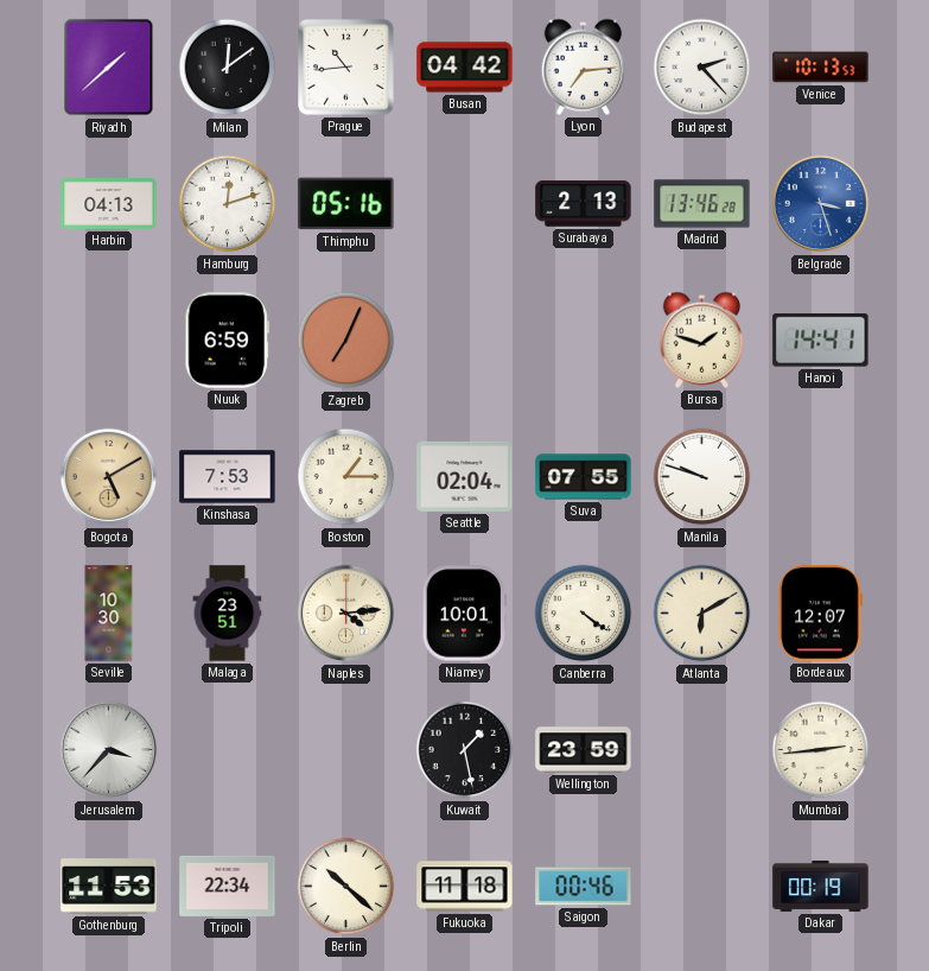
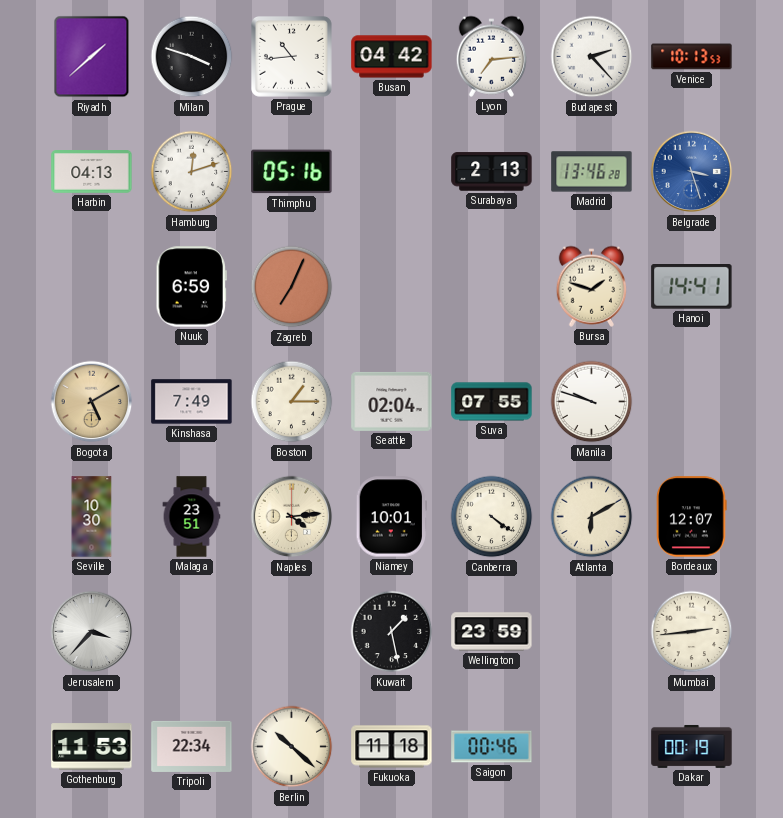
Milan: 12:09 -> 3:48 (192, 57)
Kinshasa: 7:53 -> 7:49 (192, 402)
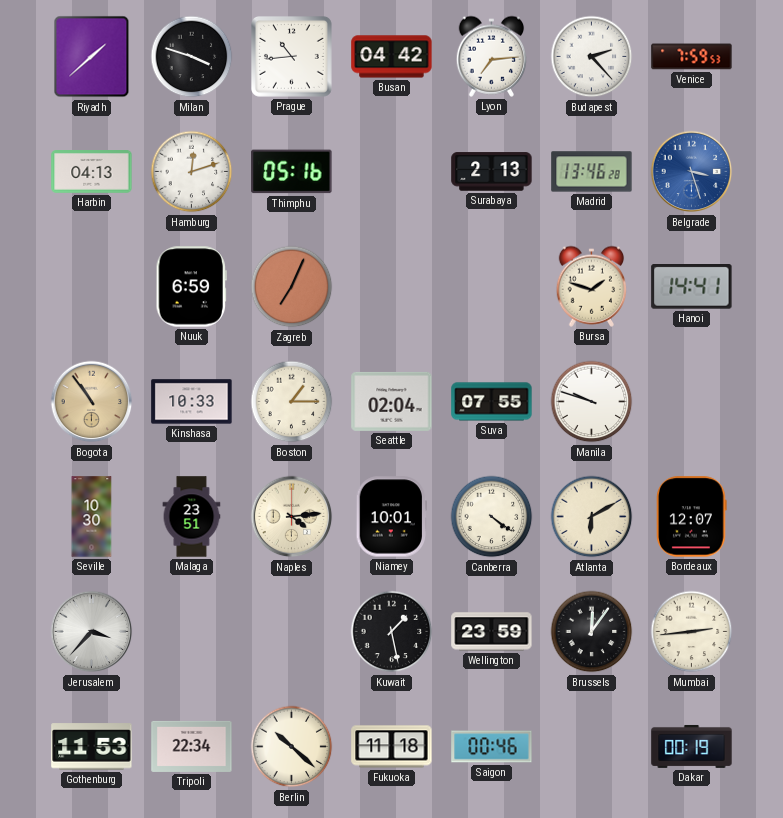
Venice: 10:13 -> 7:59 (692, 57)
Bogota: 5:10 -> 10:54 (92, 402)
Kinshasa: 7:49 -> 10:33 (192, 402)
Brussels: none -> 12:06 (592, 632)
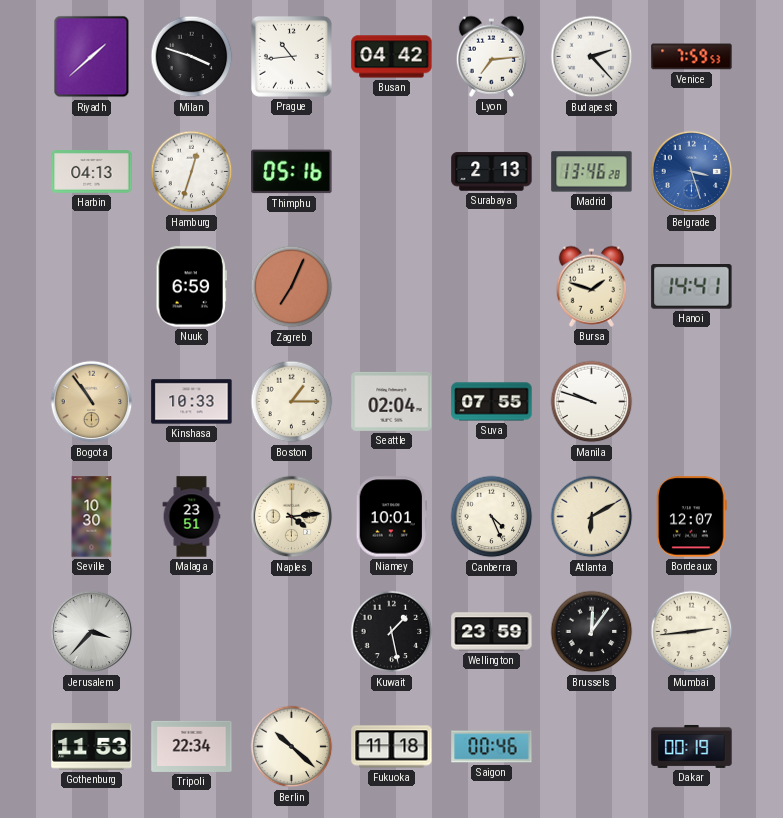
Hamburg: 12:12 -> 12:33 (192, 172)
Canberra: 4:21 -> 4:26 (492, 517)
